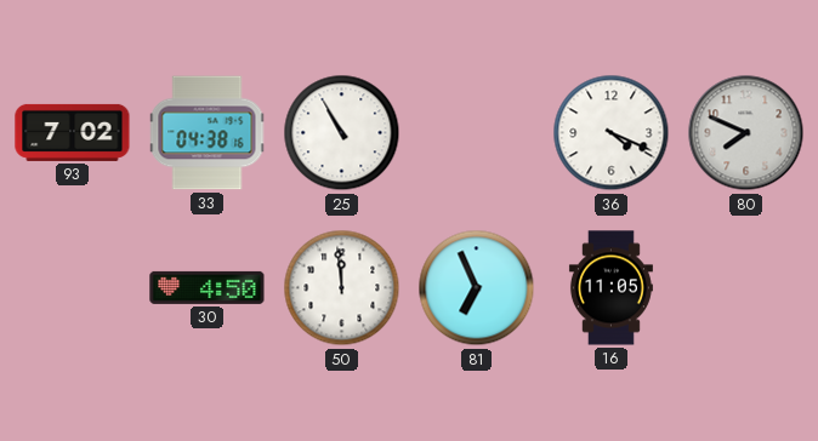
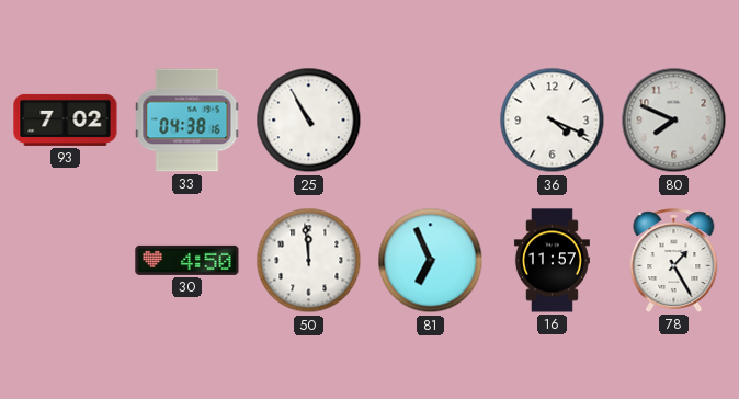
16: 11:05 -> 11:57 (552, 261)
78: none -> 1:25 (674, 261)
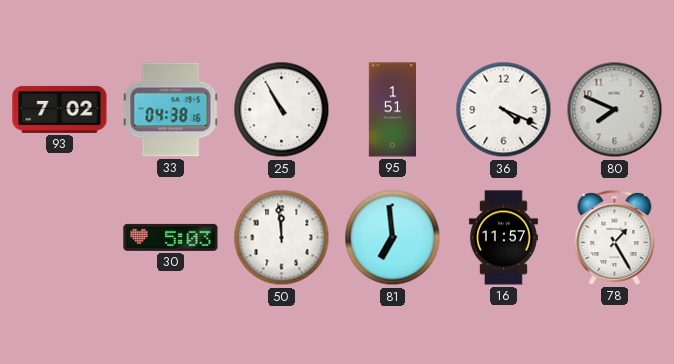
95: none -> 1:51 (392, 110)
30: 4:50 -> 5:03 (171, 237)
81: 6:56 -> 6:59 (393, 238)
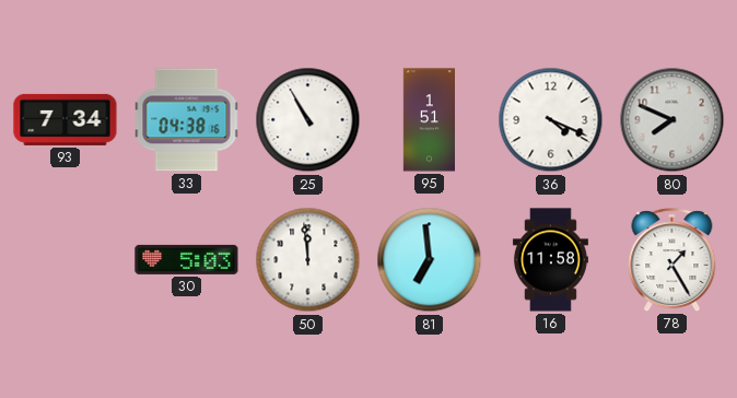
93: 7:02 -> 7:34 (66, 119)
16: 11:57 -> 11:58 (550, 260)
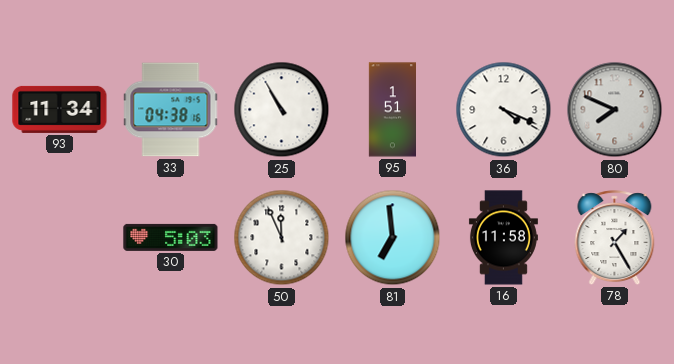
93: 7:34 -> 11:34 (60, 109)
50: 11:59 -> 11:56 (282, 238)
